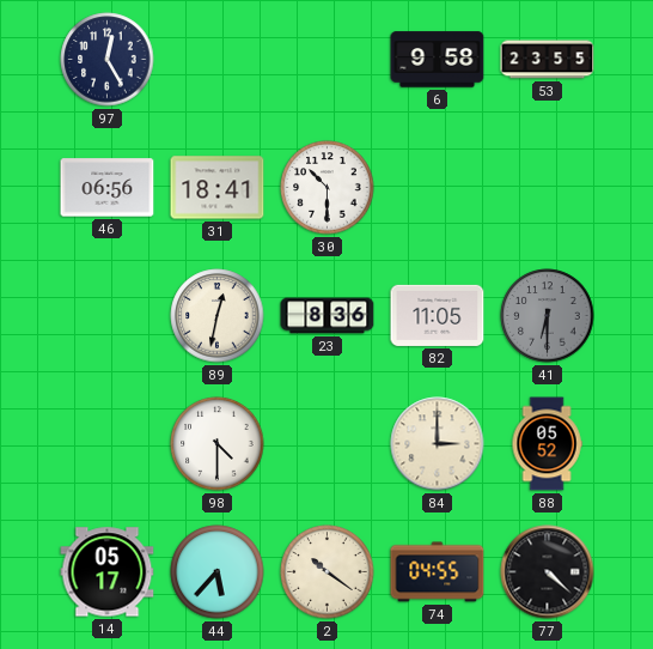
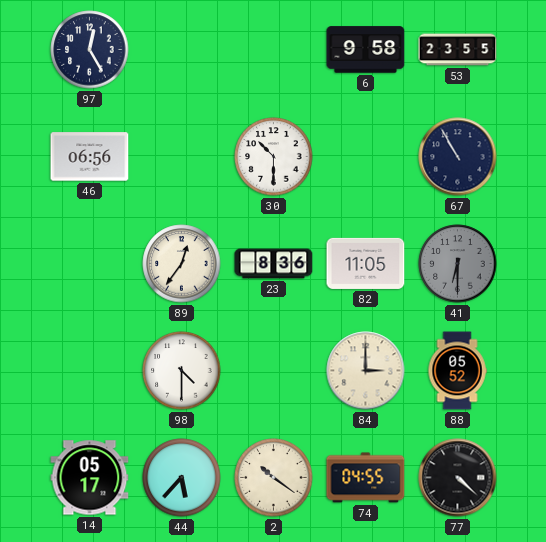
31: 18:41 -> none (218, 188)
67: none -> 10:55 (458, 157)
89: 12:32 -> 12:36 (182, 264)
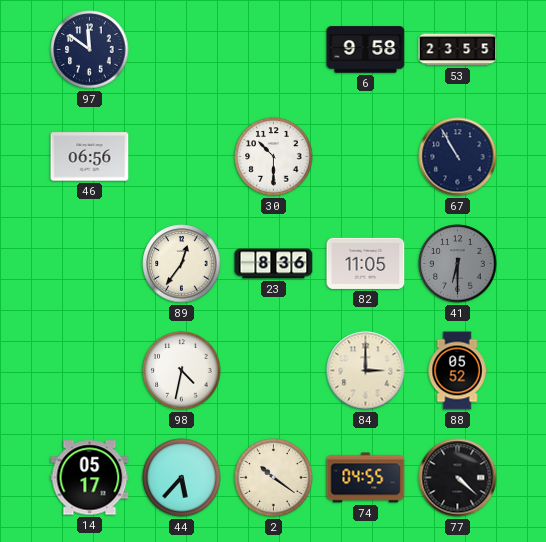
97: 12:25 -> 11:51 (90, 50)
98: 4:30 -> 4:32 (182, 371)
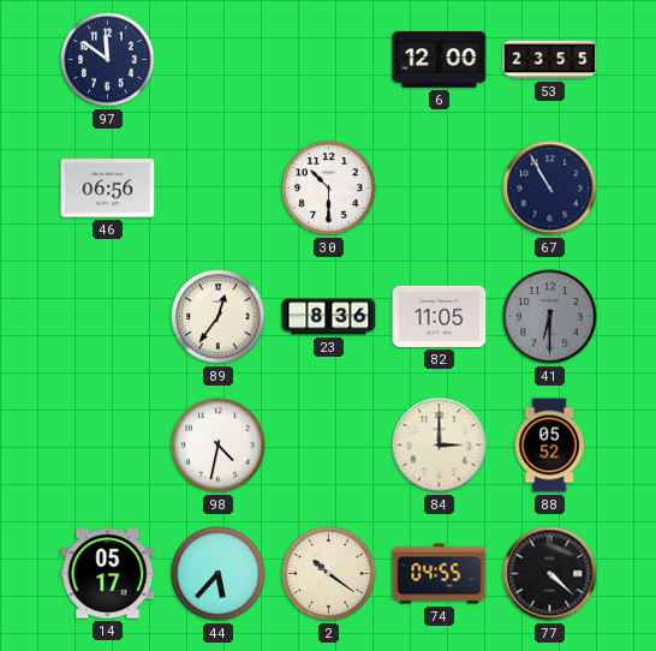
6: 9:58 -> 12:00 (440, 60)
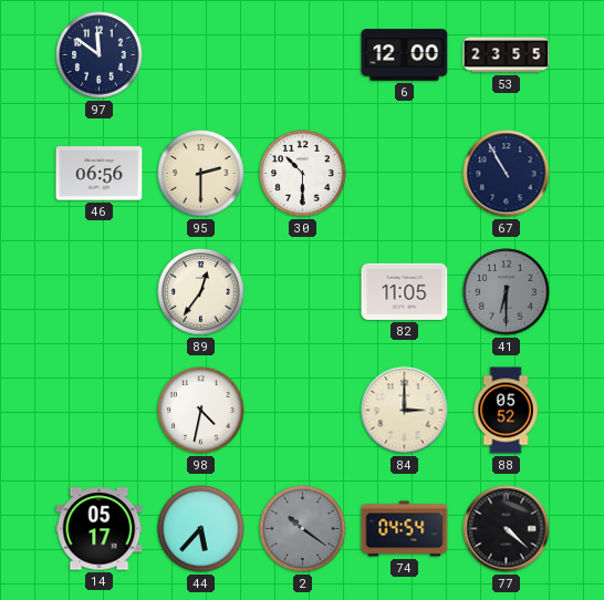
95: none -> 2:30 (201, 174)
23: 8:36 -> none (329, 317)
2 dial: cream -> grey (303, 529)
74: 04:55 -> 04:54 (405, 529)
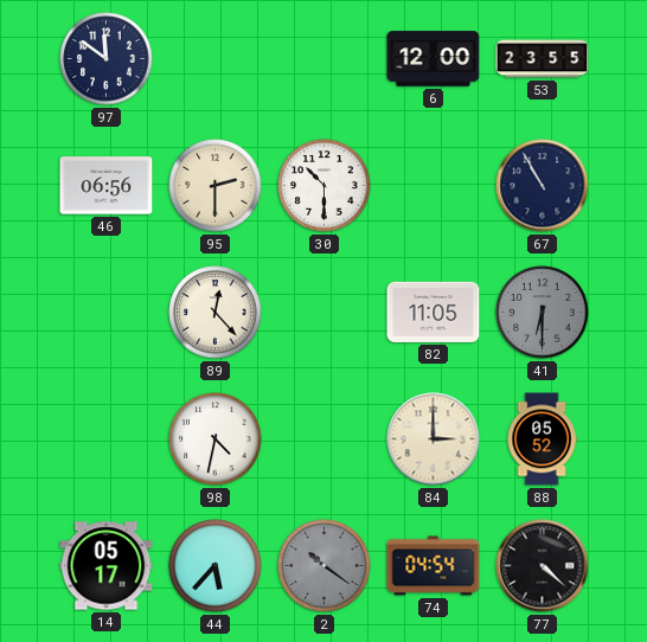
89: 12:36 -> 12:23 (216, 313)
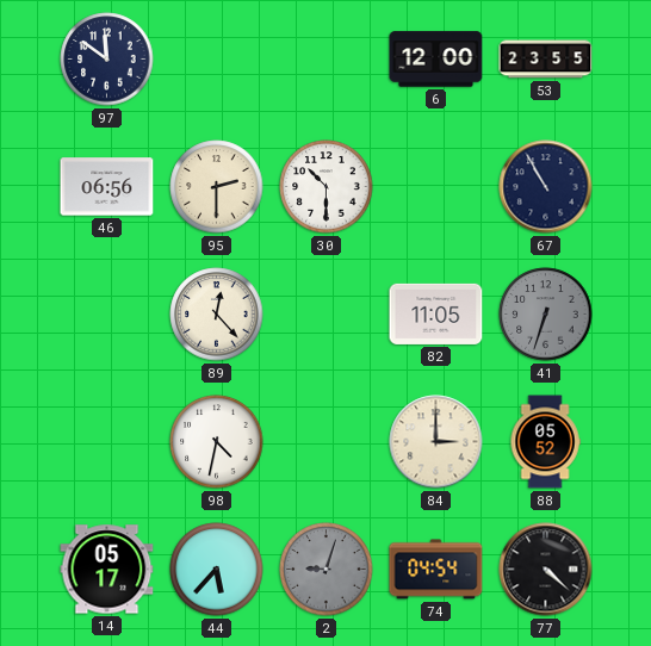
41: 6:30 -> 6:33 (546, 315)
2: 10:21 -> 9:03 (327, 570)
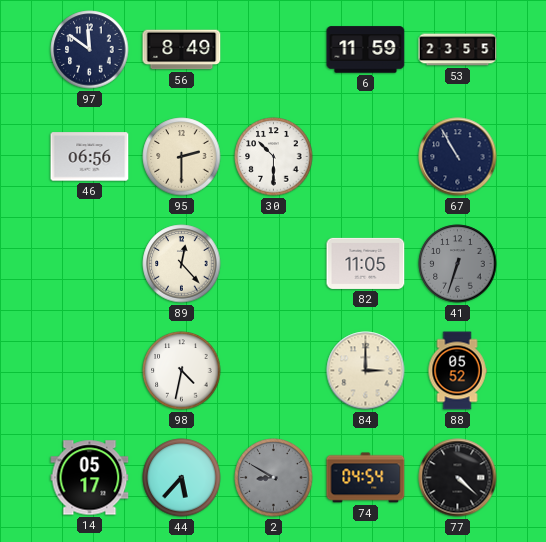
56: none -> 8:49 (182, 50)
6: 12:00 -> 11:59 (366, 50)
2: 9:03 -> 8:50 (274, 478)
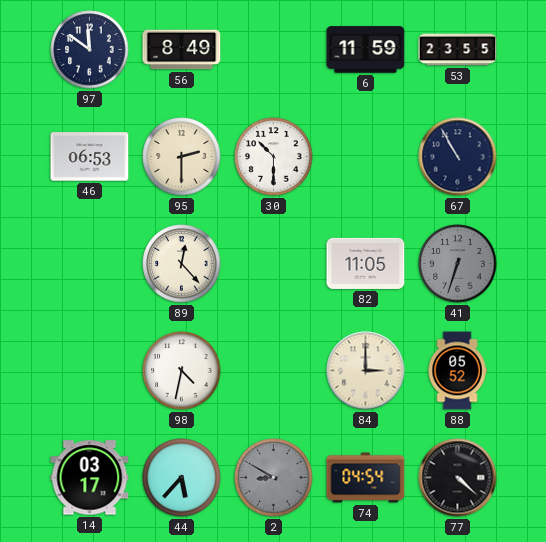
46: 06:56 -> 06:53 (90, 157)
14: 05:17 -> 03:17 (90, 478)
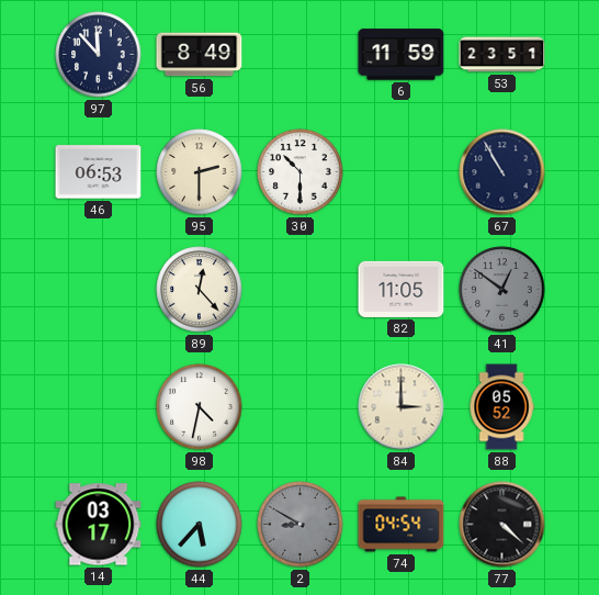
97: 11:51 -> 11:53 (99, 55)
53: 23:55 -> 23:51 (502, 55)
41: 6:33 -> 12:51 (502, 290)
